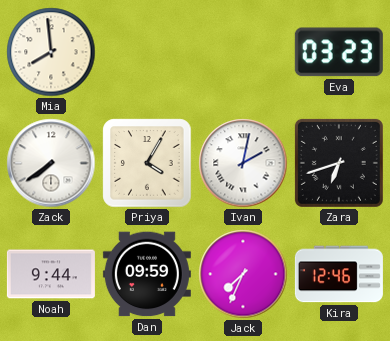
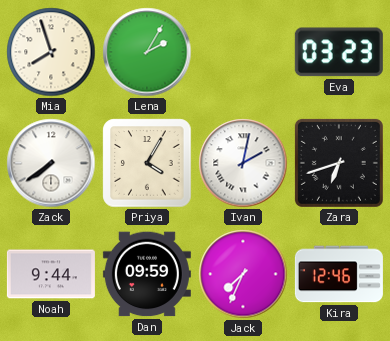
Mia: 7:59 -> 7:57 (51, 52)
Lena: none -> 2:05 (147, 52)
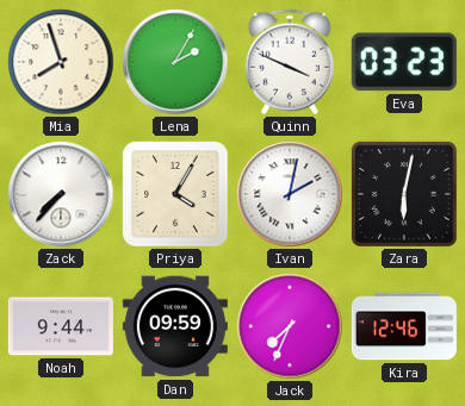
Quinn: none -> 3:49 (290, 62)
Zack: 7:39 -> 7:37 (61, 194)
Zara: 6:42 -> 6:02 (404, 194)
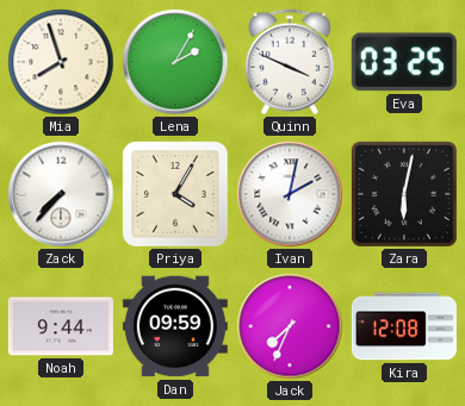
Eva: 03:23 -> 03:25 (404, 62)
Kira: 12:46 -> 12:08 (404, 326)
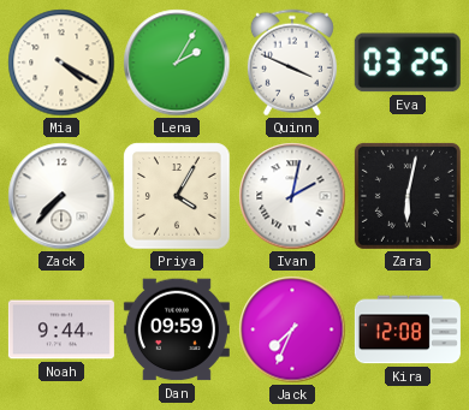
Mia: 7:57 -> 4:20 (61, 63)
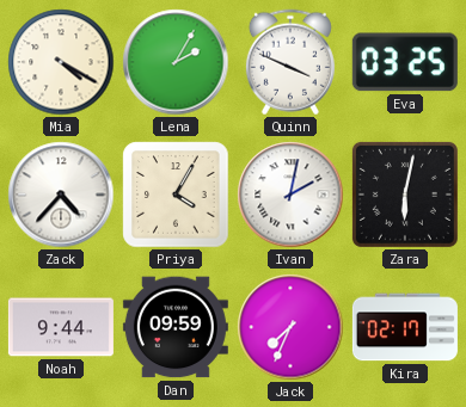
Zack: 7:37 -> 4:37 (61, 195)
Kira: 12:08 -> 02:17 (405, 327)
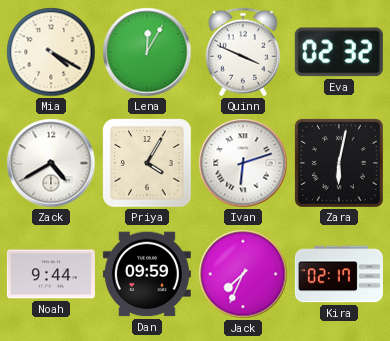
Lena: 2:05 -> 12:05 (147, 52)
Eva: 03:25 -> 02:32 (339, 52)
Zack: 4:37 -> 4:40 (51, 163)
Ivan: 2:02 -> 6:12 (243, 163)
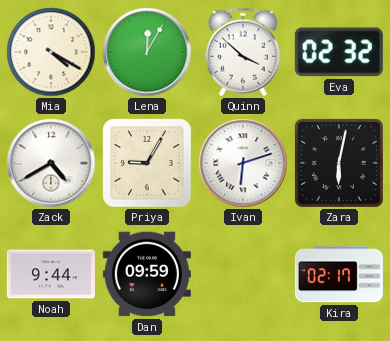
Quinn: 3:49 -> 3:52 (243, 52)
Priya: 4:05 -> 9:05 (147, 163)
Jack: 7:34 -> none (243, 274)
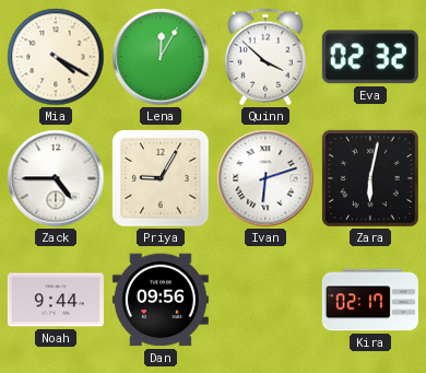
Zack: 4:40 -> 4:45 (56, 178)
Dan: 09:59 -> 09:56 (161, 300)
